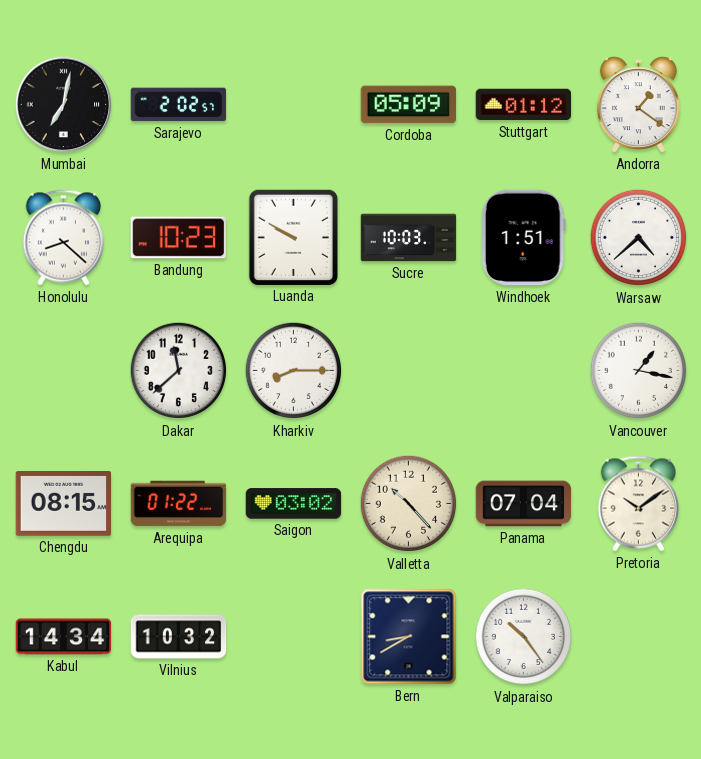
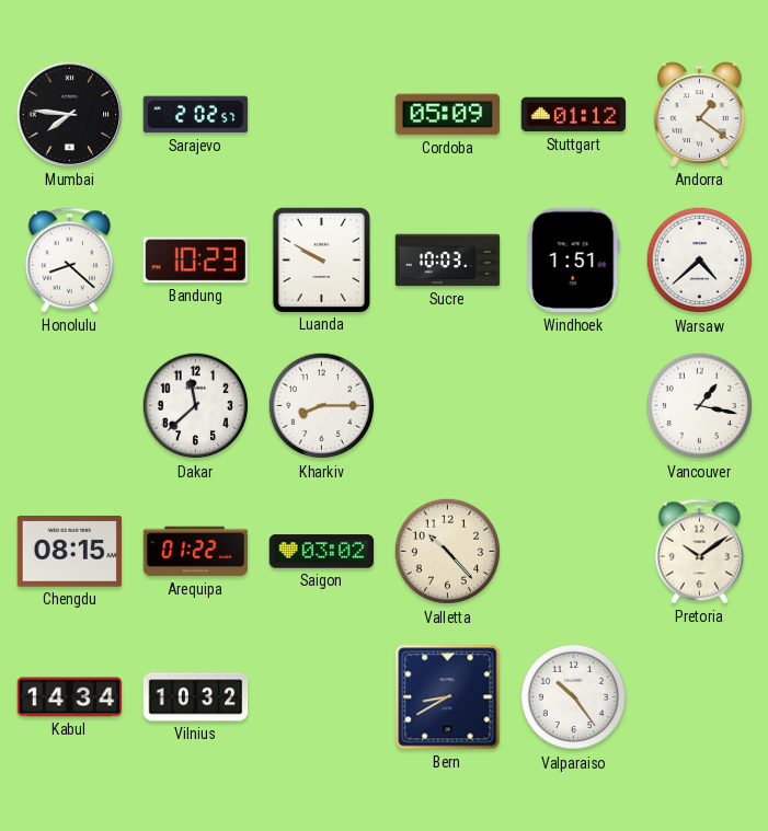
Mumbai: 7:02 -> 7:46 (70, 115)
Panama: 07:04 -> none (524, 504)
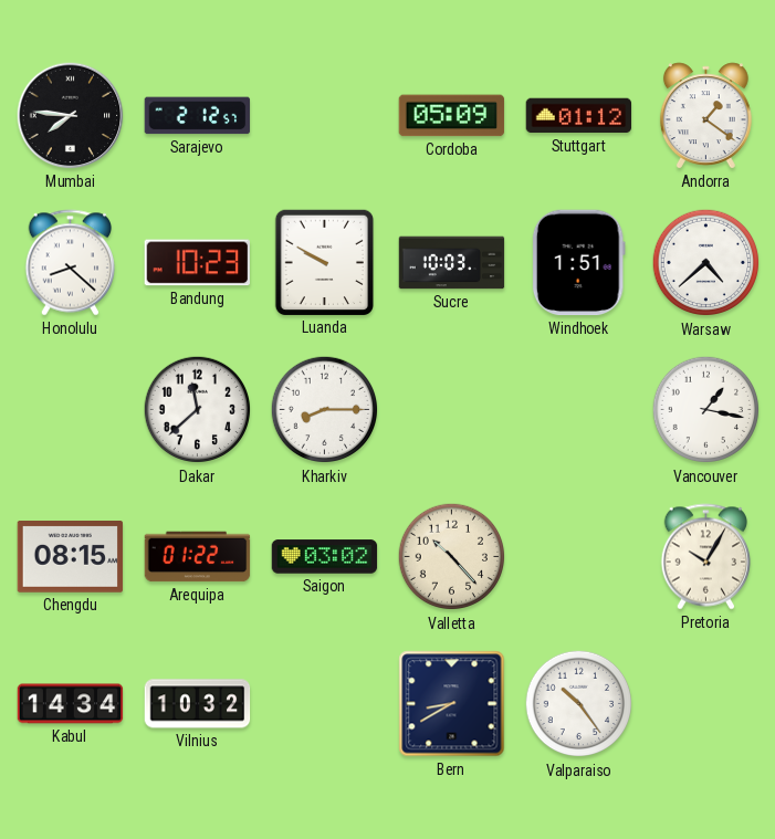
Sarajevo: 2:02 -> 2:12 (198, 116)
Pretoria: 10:09 -> 10:05 (706, 557)
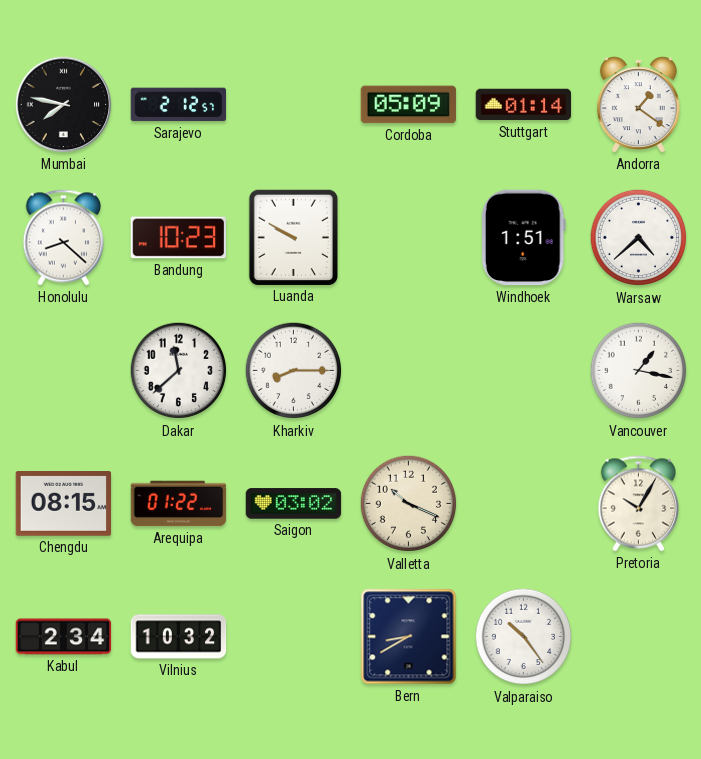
Mumbai: 7:46 -> 7:47 (64, 105)
Stuttgart: 01:12 -> 01:14 (524, 105)
Sucre: 10:03 -> none (452, 263)
Valletta: 10:23 -> 10:19 (409, 504)
Kabul: 14:34 -> 2:34 (64, 637)
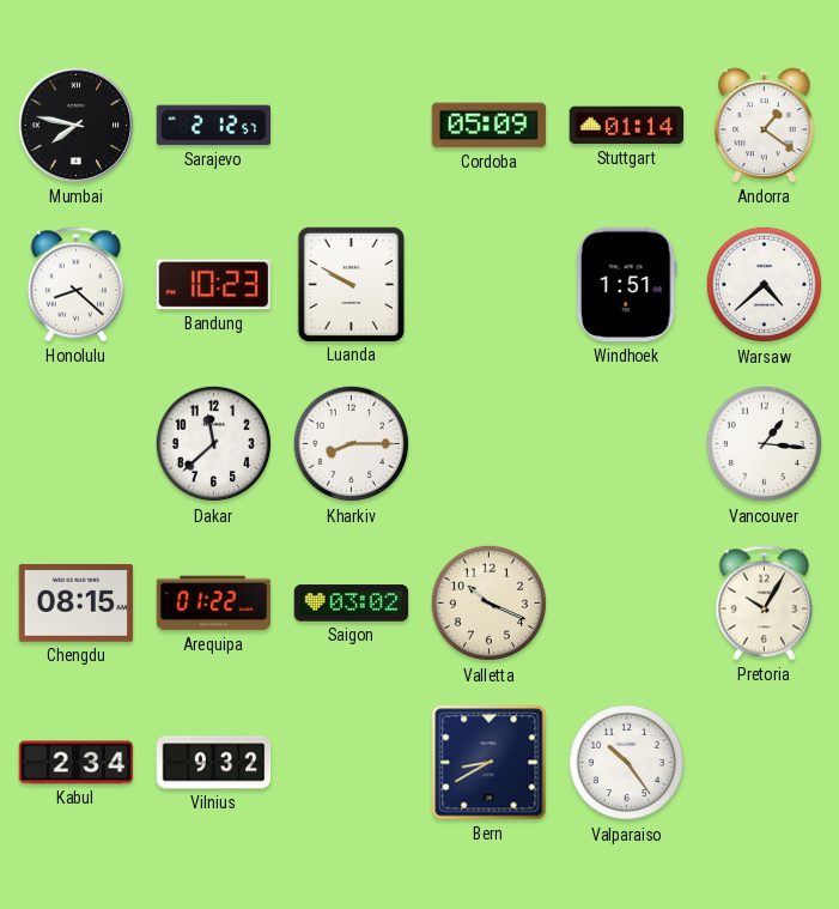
Vancouver: 1:17 -> 1:16 (765, 444)
Vilnius: 10:32 -> 9:32 (214, 763)
